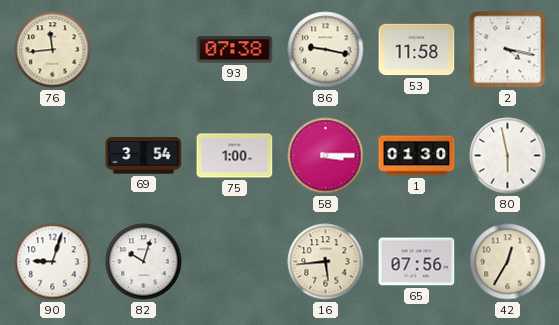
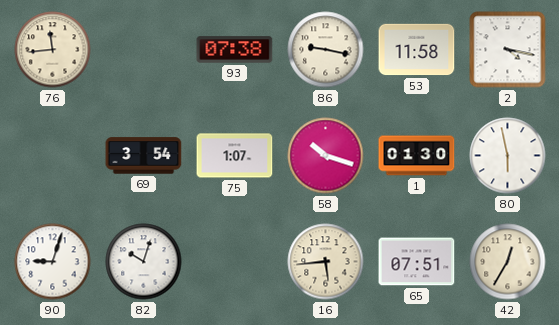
75: 1:00 -> 1:07 (235, 156)
58: 3:15 -> 10:18 (326, 156)
65: 07:56 -> 07:51 (417, 262)
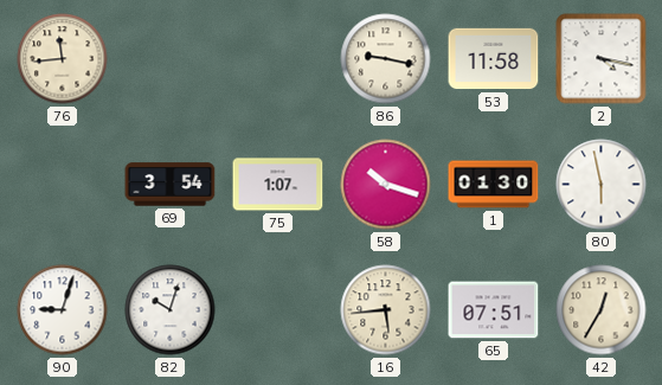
93: 07:38 -> none (235, 50)
